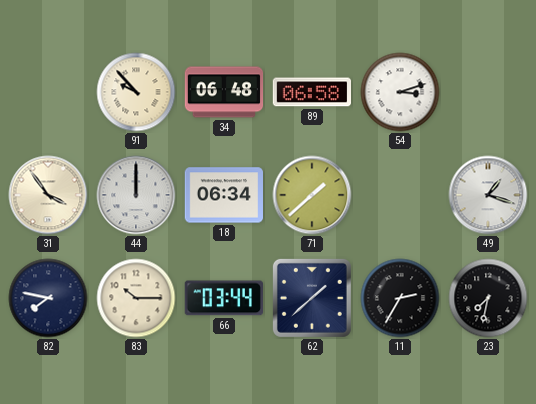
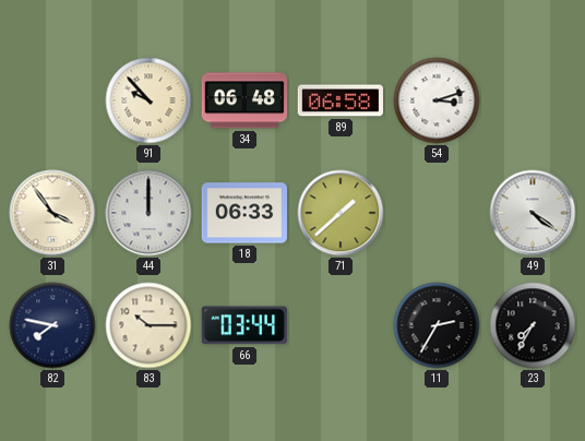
18: 06:34 -> 06:33 (244, 213)
49: 1:18 -> 4:21 (533, 213)
62: 1:38 -> none (312, 298)
23: 7:32 -> 7:35 (533, 325)
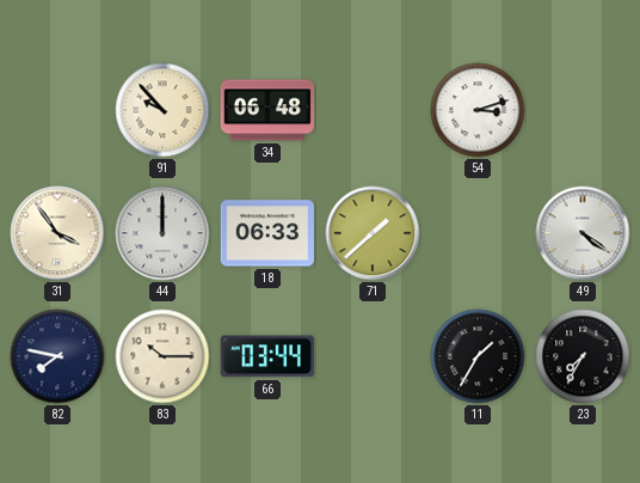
89: 06:58 -> none (339, 100)
11: 2:35 -> 1:35 (478, 356)
